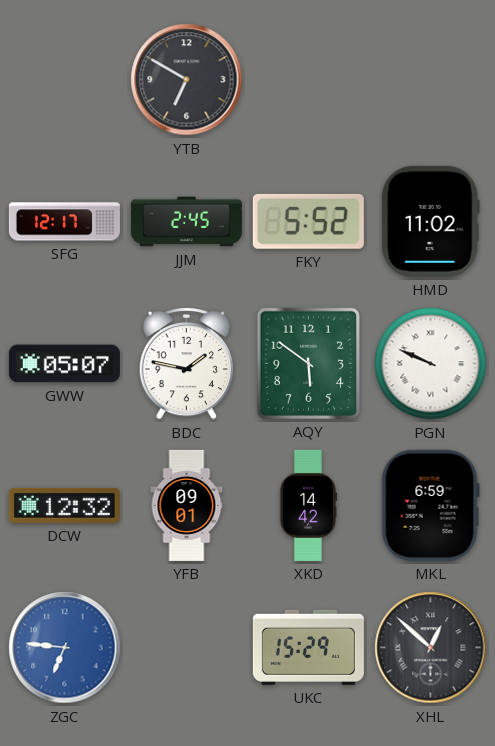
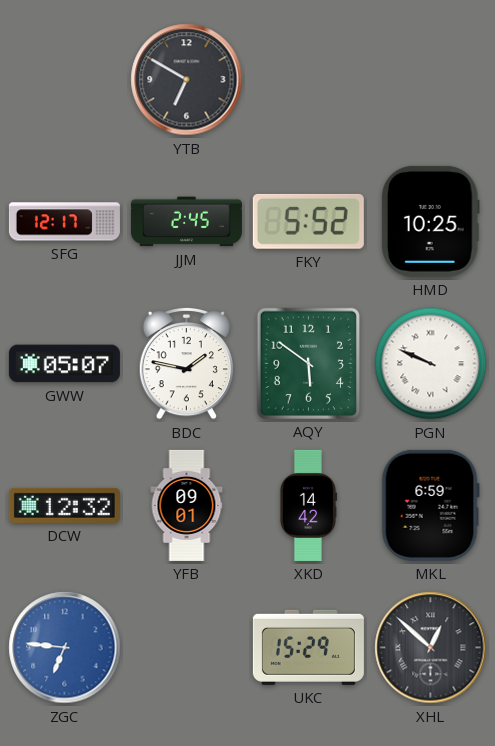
HMD: 11:02 -> 10:25 (430, 221)
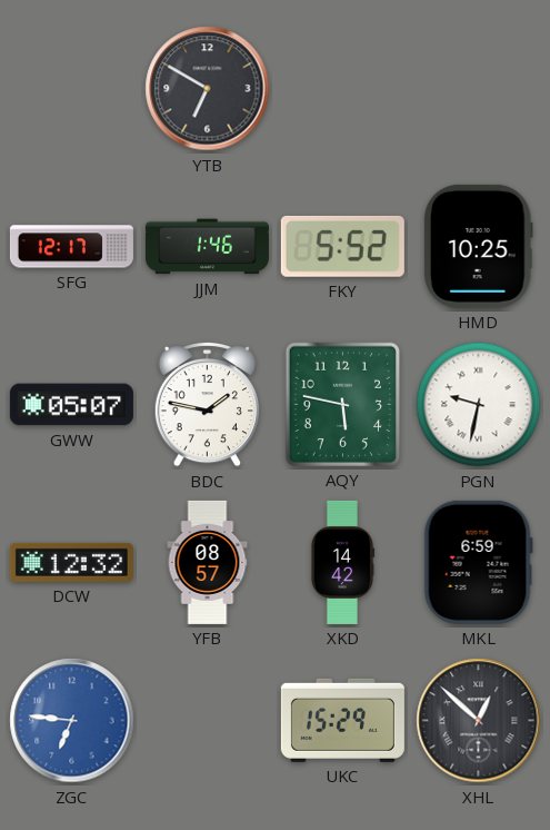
JJM: 2:45 -> 1:46 (207, 247)
AQY: 5:51 -> 5:47 (342, 404)
PGN: 9:49 -> 9:32 (479, 405)
YFB: 09:01 -> 08:57 (208, 562)
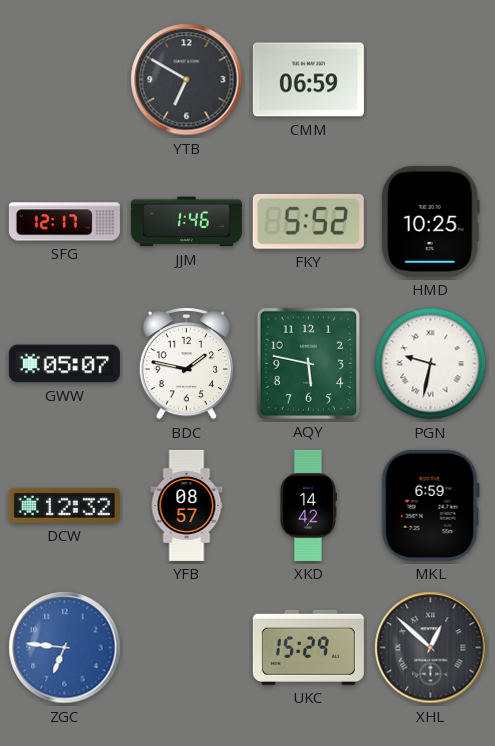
CMM: none -> 06:59 (308, 80)
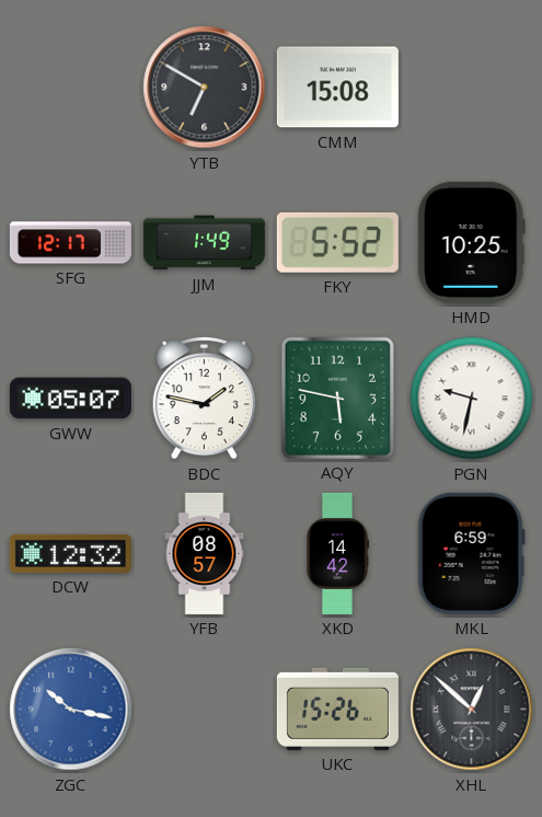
CMM: 06:59 -> 15:08 (337, 88)
JJM: 1:46 -> 1:49 (204, 243)
ZGC: 6:46 -> 10:17 (71, 710)
UKC: 15:29 -> 15:26 (337, 709)
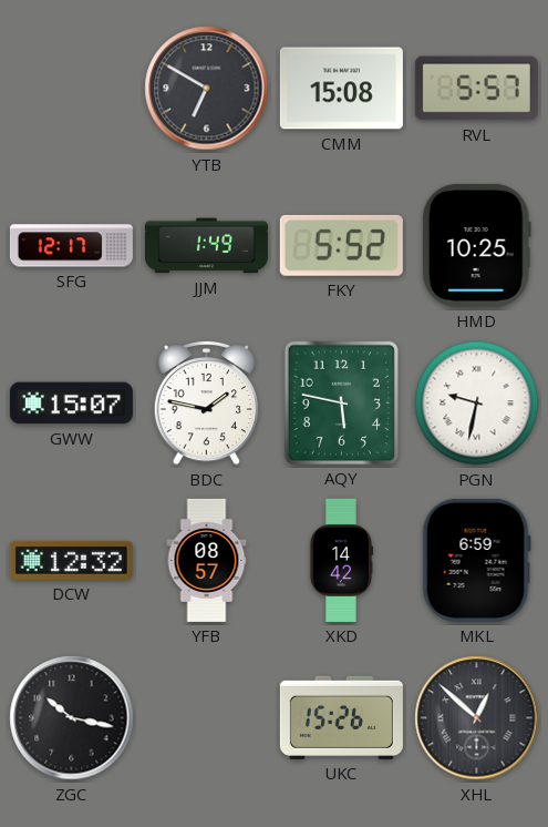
RVL: none -> 5:57 (476, 89)
GWW: 05:07 -> 15:07 (71, 404)
ZGC dial: blue -> black (72, 718)
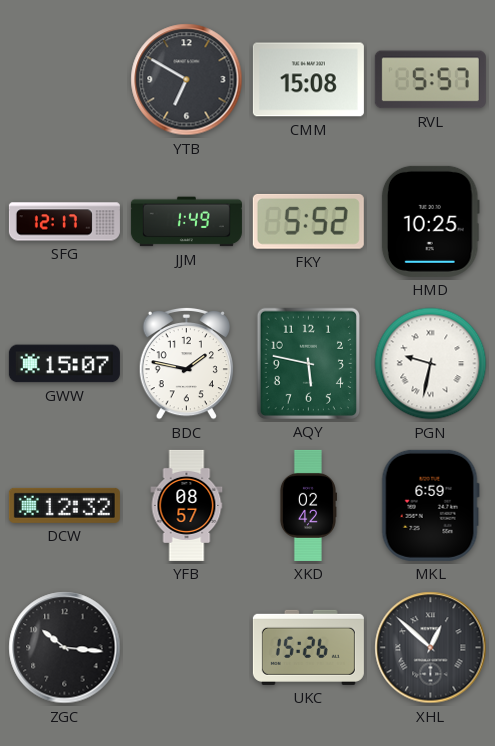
XKD: 14:42 -> 02:42 (307, 505)
ZGC: 10:17 -> 10:16 (65, 648)
